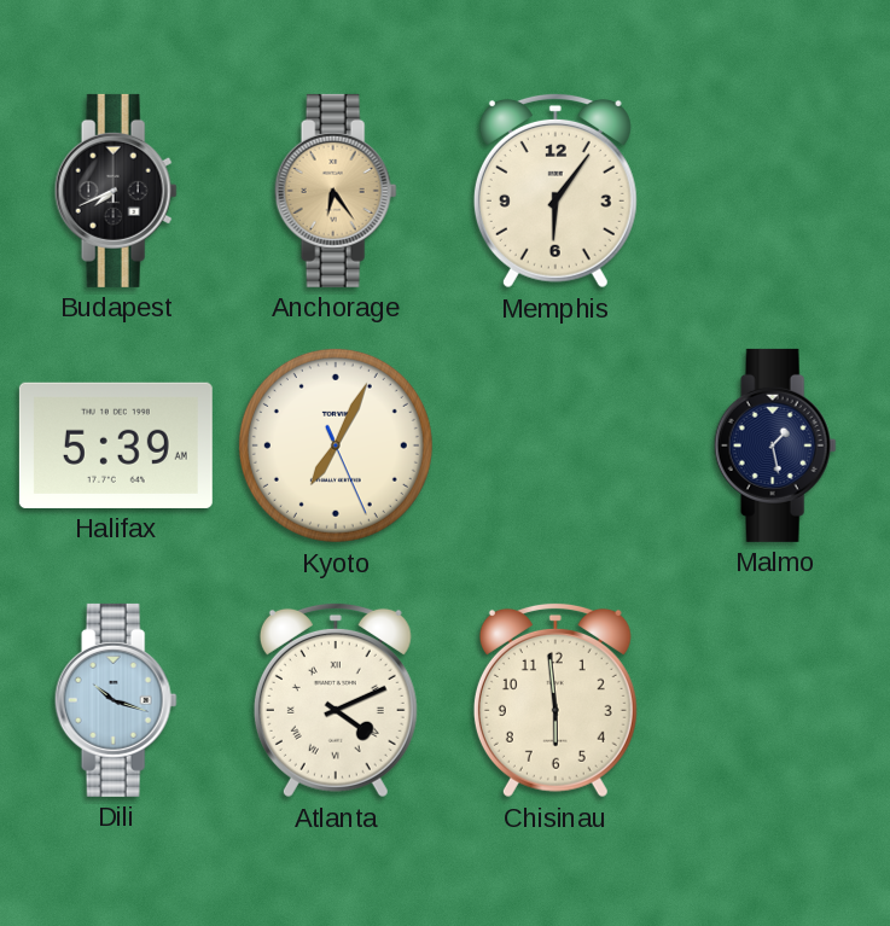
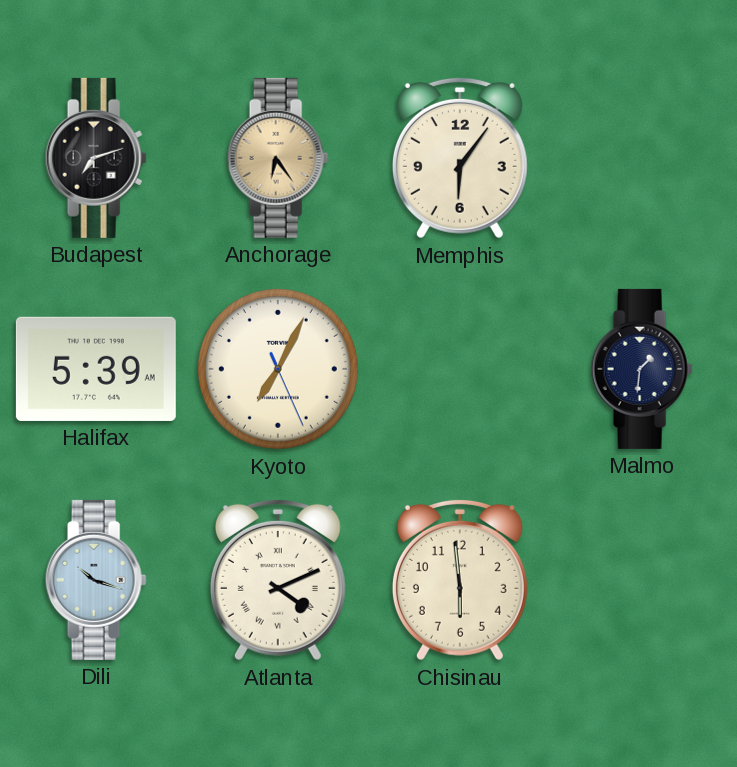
Budapest: 7:41 -> 7:12 (96, 158)
Malmo: 1:28 -> 1:31 (642, 369)
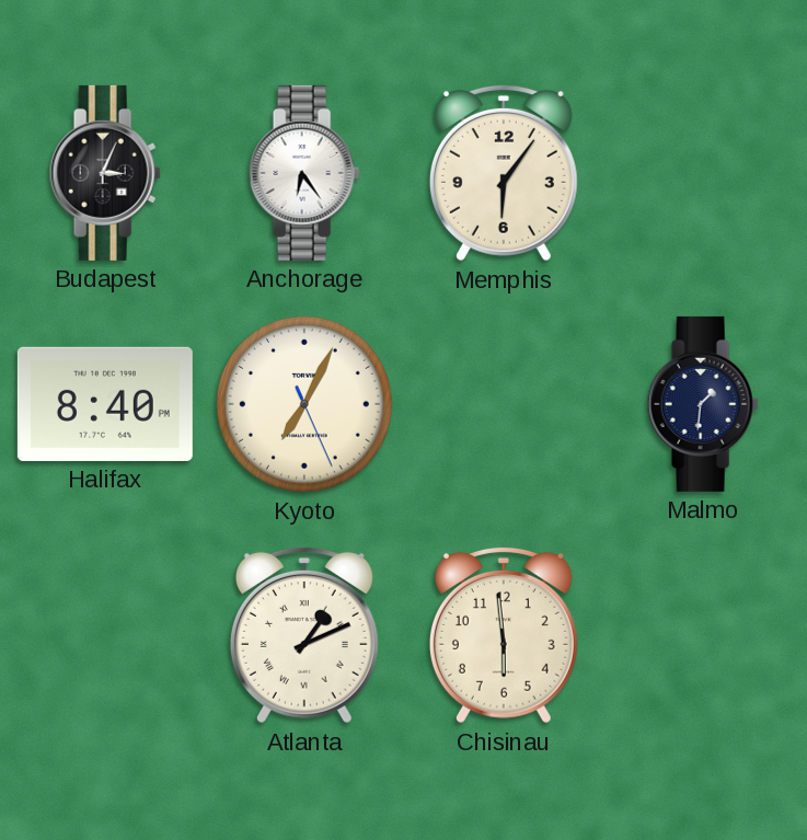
Budapest: 7:12 -> 3:04 (105, 173)
Anchorage dial: champagne -> white (304, 173)
Halifax: 5:39 -> 8:40 (105, 404)
Dili: 10:18 -> none (96, 580)
Atlanta: 4:11 -> 1:11 (304, 635)
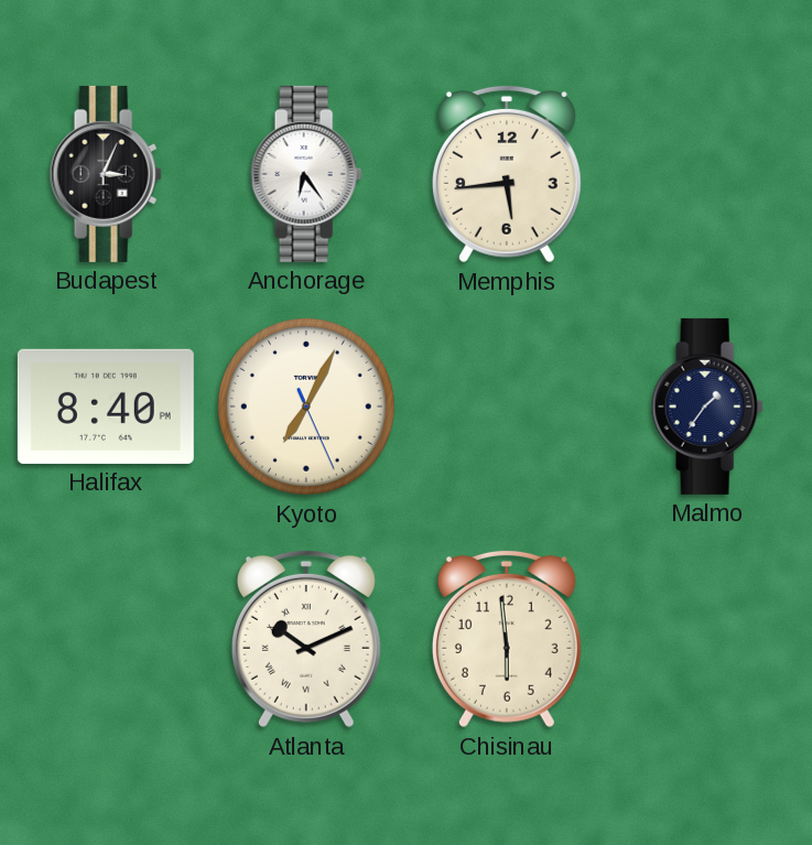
Memphis: 6:06 -> 5:44 (507, 174)
Malmo: 1:31 -> 1:36 (707, 407)
Atlanta: 1:11 -> 10:11 (306, 639)
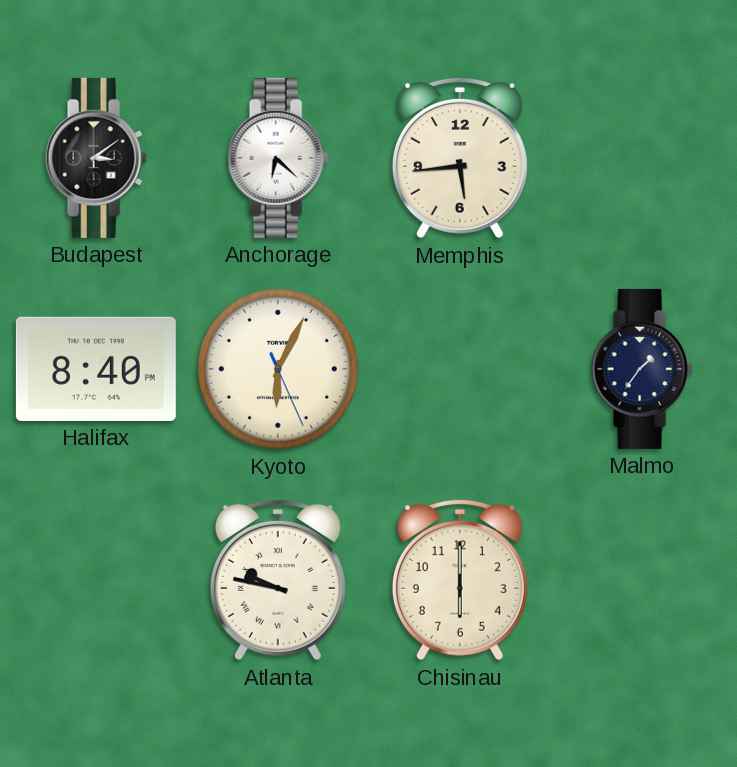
Budapest: 3:04 -> 3:09 (96, 158)
Anchorage: 6:24 -> 6:22 (278, 158)
Kyoto: 7:04 -> 6:04 (278, 369)
Atlanta: 10:11 -> 9:47 (278, 580)
Chisinau: 5:59 -> 6:00 (460, 580)
